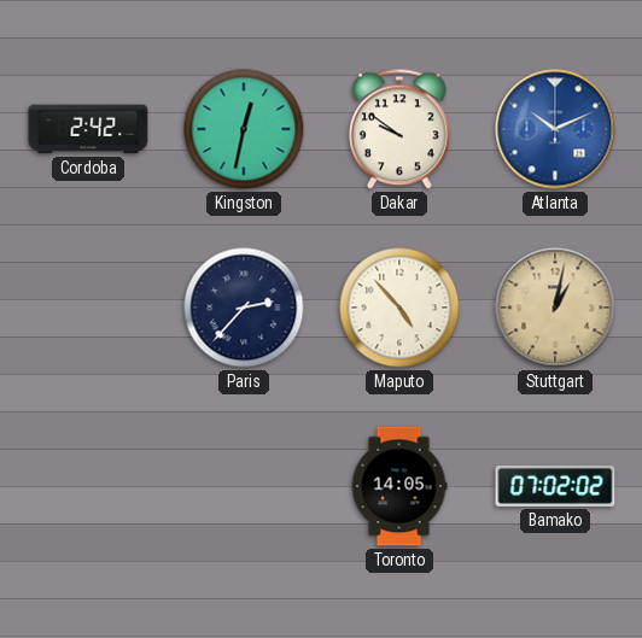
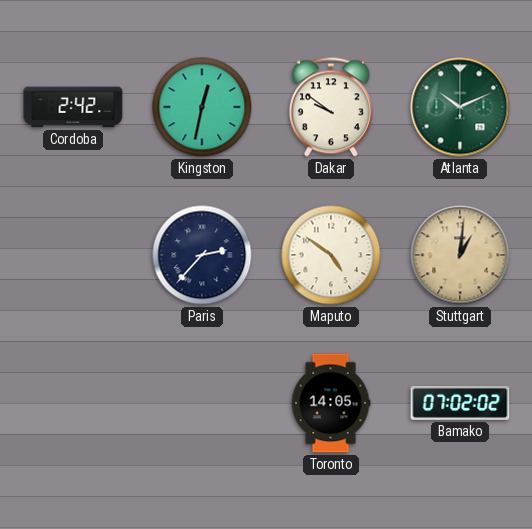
Atlanta dial: blue -> green (460, 107)
Maputo: 4:53 -> 4:51 (331, 255)
Stuttgart: 1:02 -> 1:01 (460, 255)
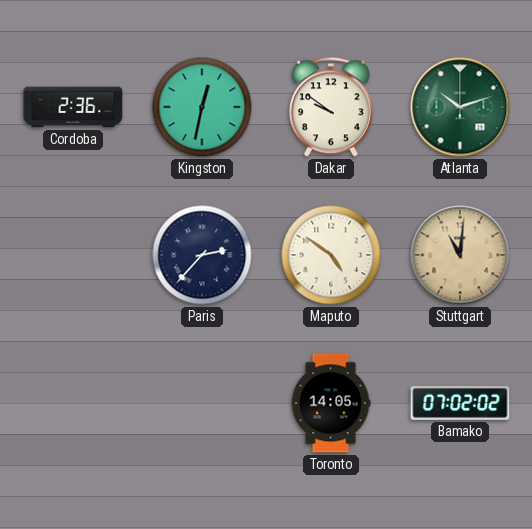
Cordoba: 2:42 -> 2:36 (73, 107)
Atlanta: 10:11 -> 10:12 (460, 107)
Stuttgart: 1:01 -> 11:01 (460, 255)
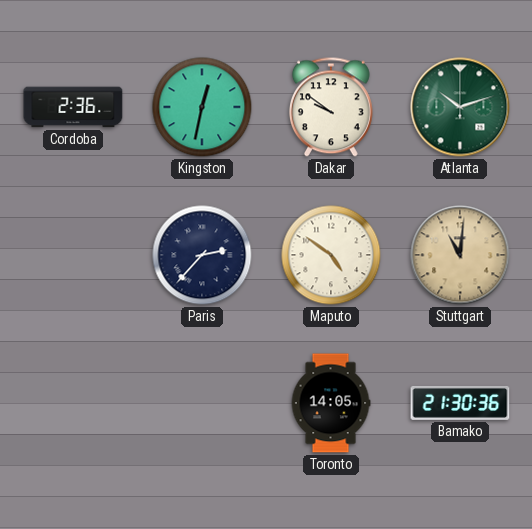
Bamako: 07:02 -> 21:30 (460, 403)
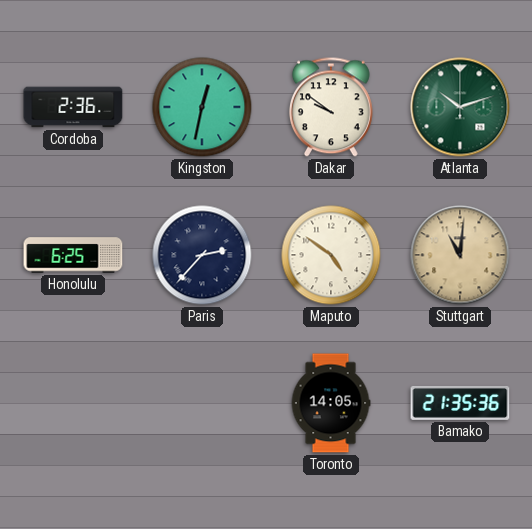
Honolulu: none -> 6:25 (73, 255)
Bamako: 21:30 -> 21:35 (460, 403)
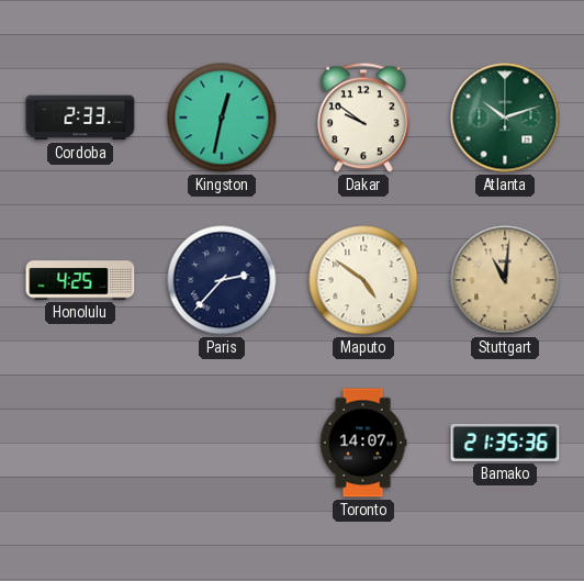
Cordoba: 2:36 -> 2:33 (80, 118)
Honolulu: 6:25 -> 4:25 (80, 280)
Toronto: 14:05 -> 14:07 (363, 443)
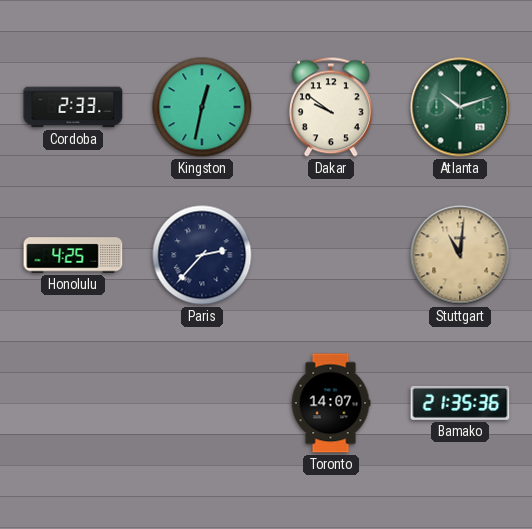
Maputo: 4:51 -> none (363, 280)
